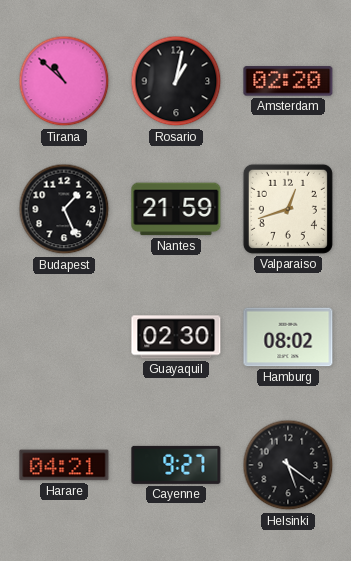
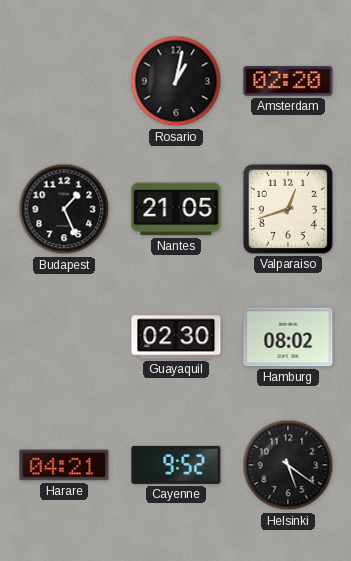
Tirana: 10:52 -> none (64, 81)
Nantes: 21:59 -> 21:05 (176, 209)
Cayenne: 9:27 -> 9:52 (176, 465)
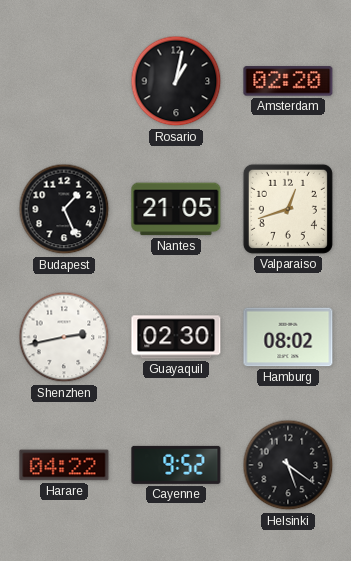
Shenzhen: none -> 2:43 (64, 337)
Harare: 04:21 -> 04:22 (64, 465)
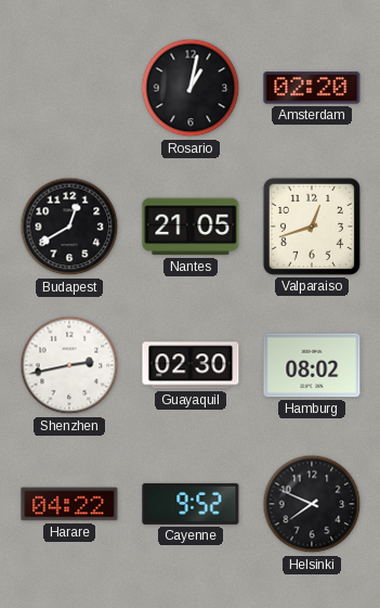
Budapest: 1:26 -> 12:40 (69, 227)
Helsinki: 5:21 -> 7:49 (312, 504)
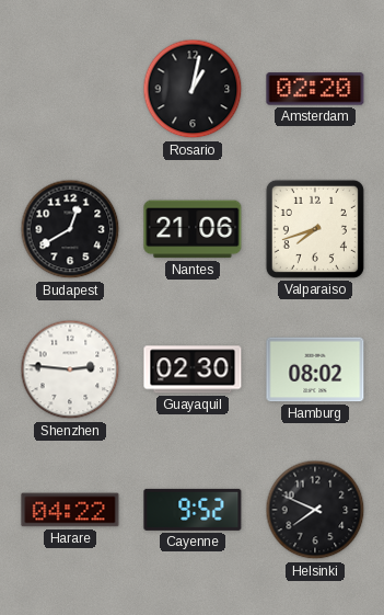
Nantes: 21:05 -> 21:06 (193, 229)
Valparaiso: 12:42 -> 7:42 (315, 229)
Shenzhen: 2:43 -> 2:46 (70, 369)
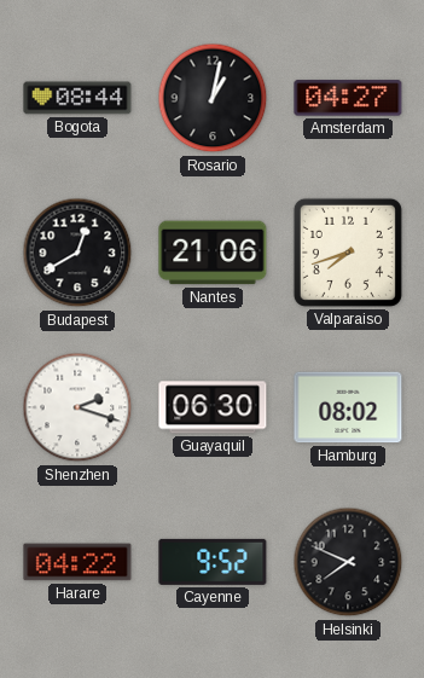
Bogota: none -> 08:44 (77, 98)
Amsterdam: 02:20 -> 04:27 (348, 98)
Shenzhen: 2:46 -> 2:18 (77, 407)
Guayaquil: 02:30 -> 06:30 (213, 407)
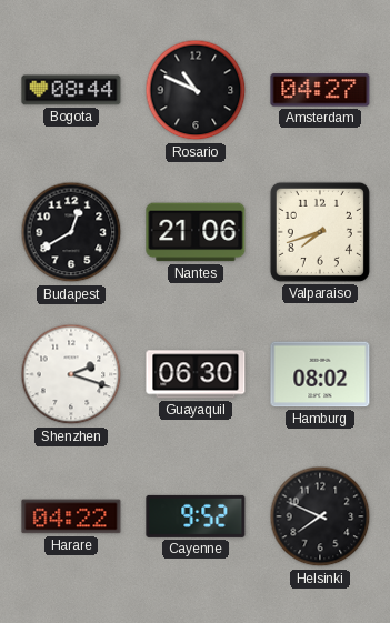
Rosario: 1:02 -> 10:49 (196, 90)
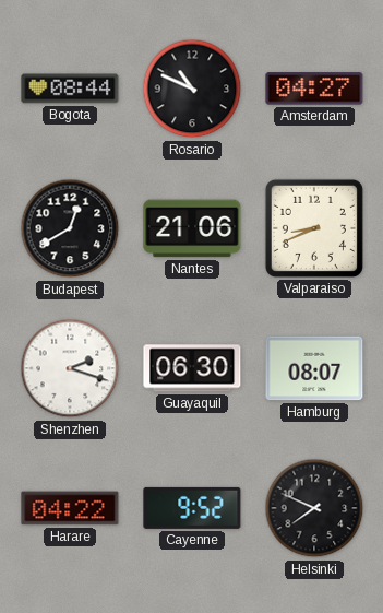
Valparaiso: 7:42 -> 8:41 (314, 228)
Hamburg: 08:02 -> 08:07 (314, 368)
